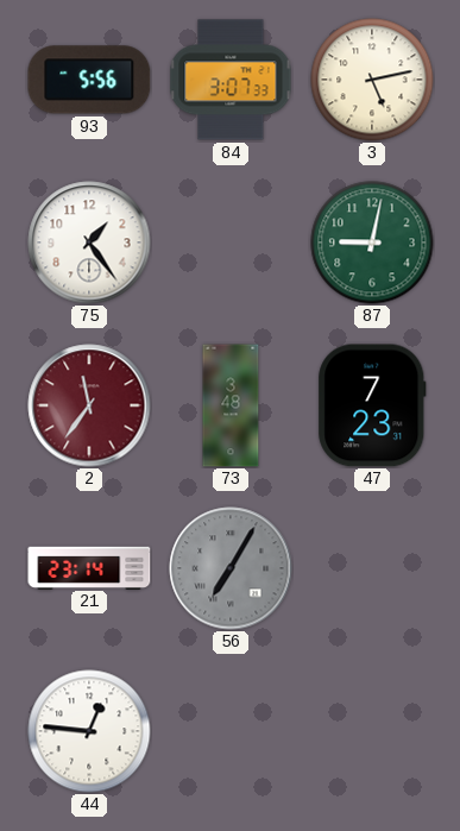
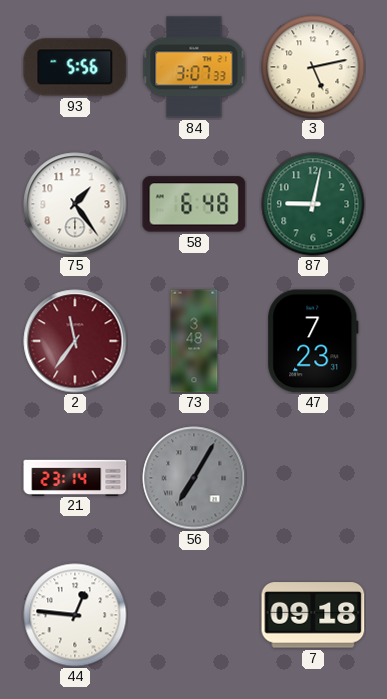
58: none -> 6:48 (194, 204)
7: none -> 09:18 (313, 615)
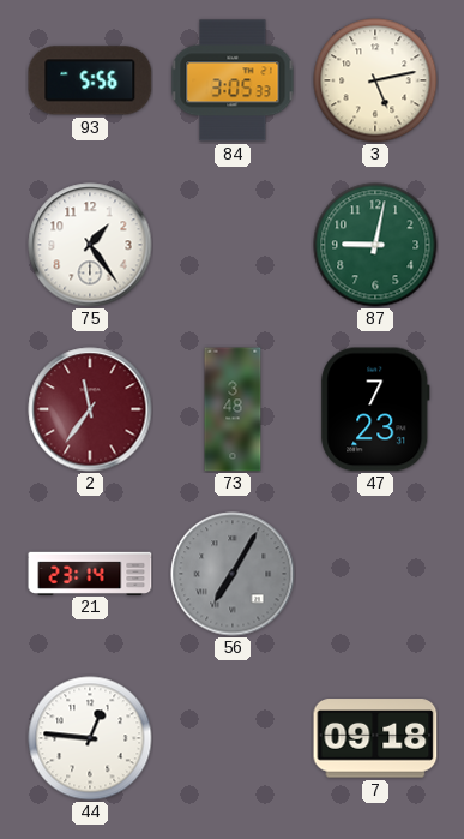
84: 3:07 -> 3:05 (233, 80)
58: 6:48 -> none (194, 204)
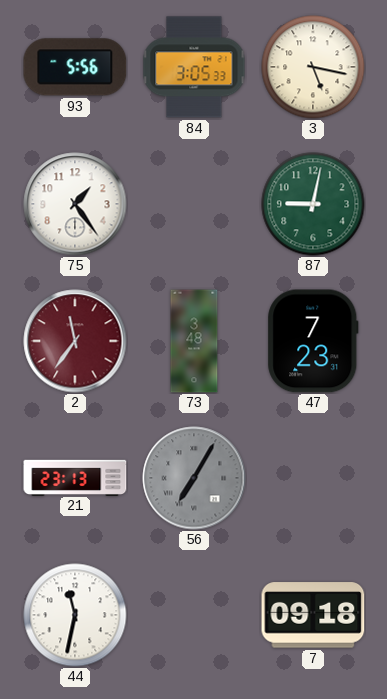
3: 5:13 -> 5:17 (313, 67)
21: 23:14 -> 23:13 (75, 477)
44: 12:46 -> 11:32 (75, 615)
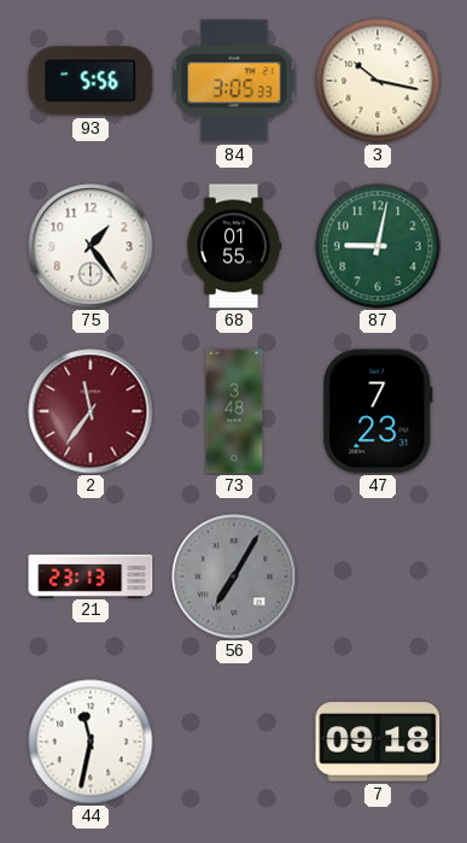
3: 5:17 -> 10:17 (378, 81)
68: none -> 01:55 (234, 246)
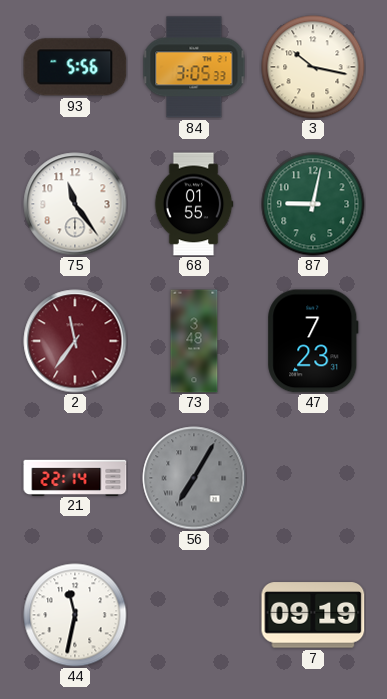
75: 1:24 -> 11:24 (75, 204)
21: 23:13 -> 22:14 (75, 477)
7: 09:18 -> 09:19 (313, 615)
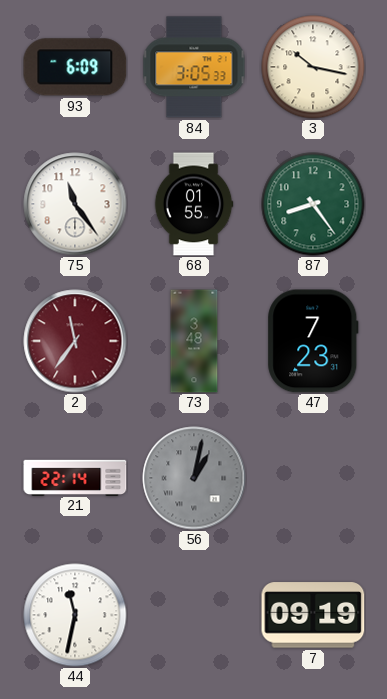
93: 5:56 -> 6:09 (75, 67)
87: 9:02 -> 8:24 (313, 204)
56: 7:05 -> 1:02 (194, 478)
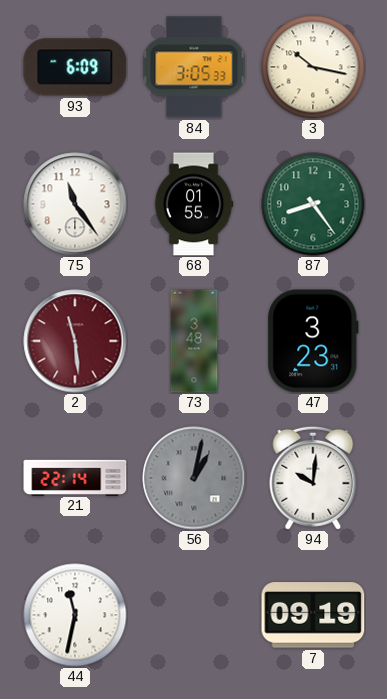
2: 11:36 -> 11:29 (75, 341)
47: 7:23 -> 3:23 (313, 341)
94: none -> 10:01 (313, 478)
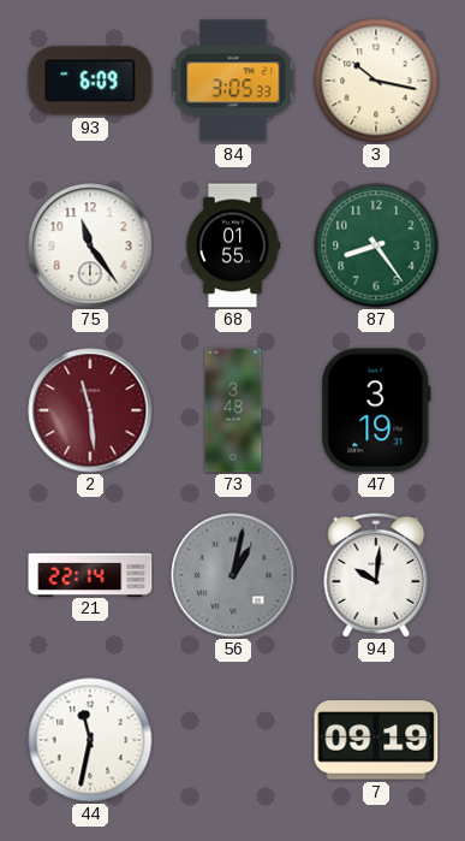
47: 3:23 -> 3:19 (376, 410)
